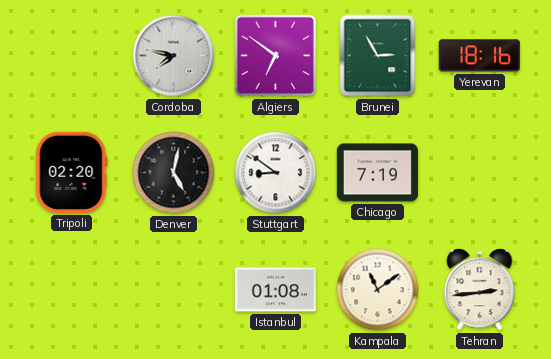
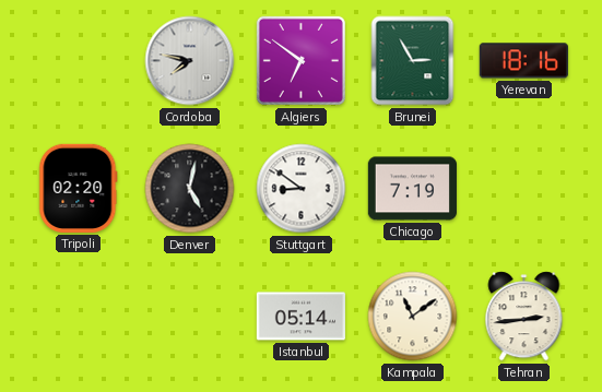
Istanbul: 01:08 -> 05:14 (300, 317)
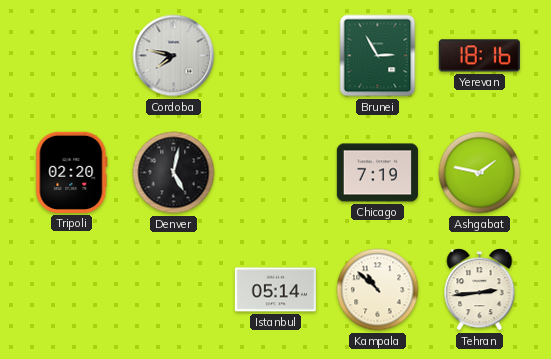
Algiers: 6:51 -> none (300, 60)
Stuttgart: 8:51 -> none (302, 189)
Ashgabat: none -> 1:47 (480, 173)
Kampala: 11:09 -> 10:52 (378, 290)
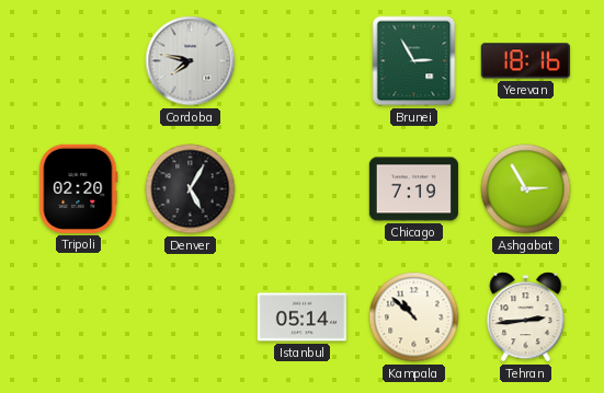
Denver: 5:02 -> 5:05 (191, 189)
Ashgabat: 1:47 -> 2:55 (526, 189)
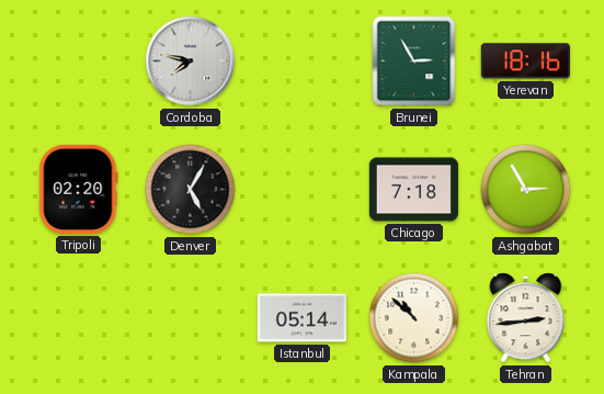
Chicago: 7:19 -> 7:18 (413, 190)
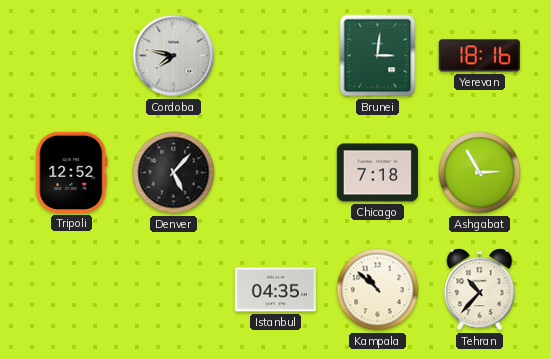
Brunei: 2:55 -> 3:01 (378, 56)
Tripoli: 02:20 -> 12:52 (72, 172)
Denver: 5:05 -> 5:07 (174, 173)
Istanbul: 05:14 -> 04:35 (275, 290)
Tehran: 2:44 -> 10:37 (480, 290)
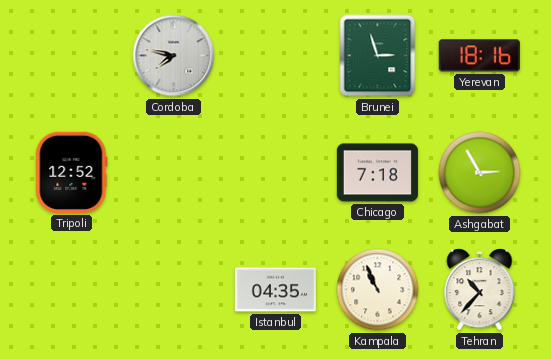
Brunei: 3:01 -> 2:57 (378, 56)
Denver: 5:07 -> none (174, 173)
Kampala: 10:52 -> 10:56 (378, 290)
